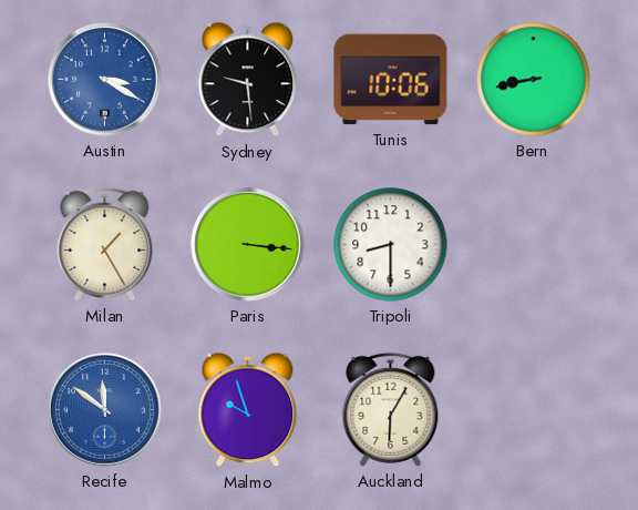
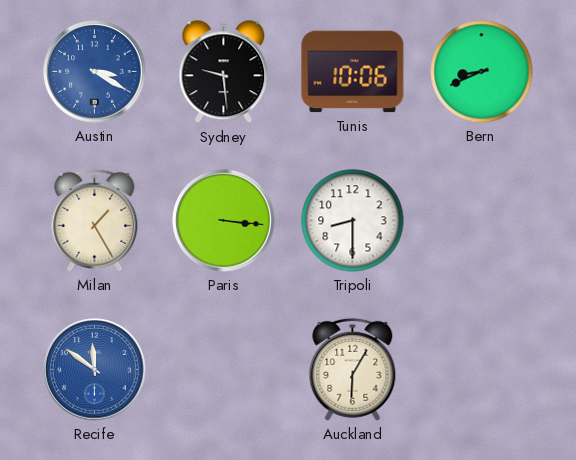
Bern: 8:43 -> 8:41 (482, 72)
Malmo: 9:57 -> none (248, 410)
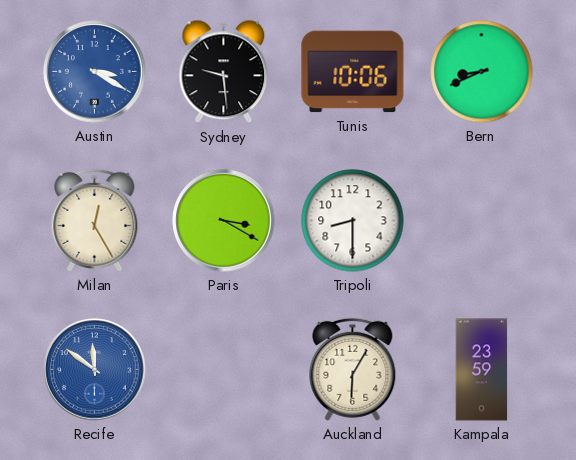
Milan: 1:25 -> 12:25 (95, 220)
Paris: 3:16 -> 3:20 (224, 221)
Kampala: none -> 23:59 (482, 370)
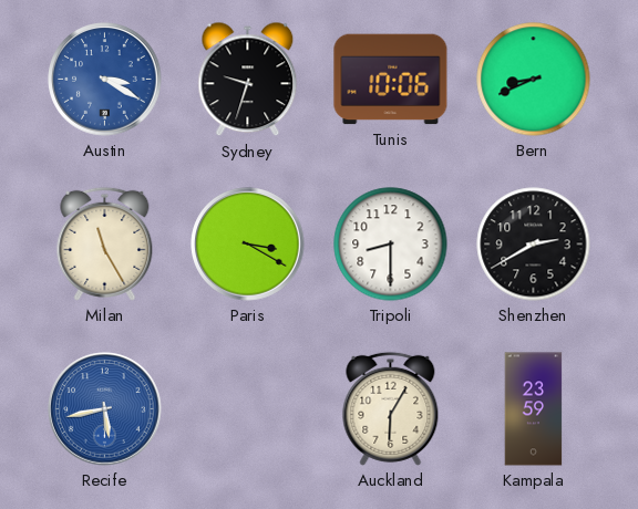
Sydney: 9:29 -> 9:33 (248, 80)
Milan: 12:25 -> 11:25 (105, 243)
Shenzhen: none -> 2:40 (534, 245)
Recife: 11:51 -> 5:43 (105, 409)
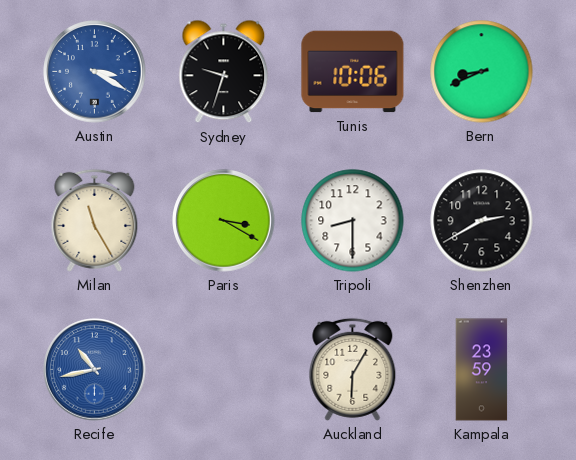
Recife: 5:43 -> 10:43 (95, 370)
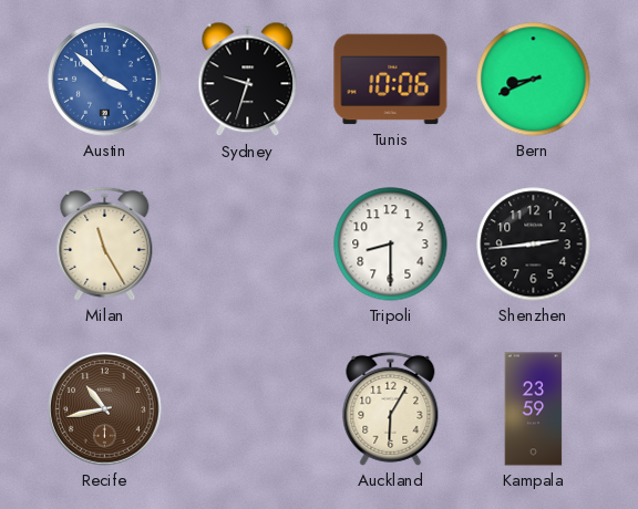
Austin: 3:20 -> 3:52 (105, 80)
Paris: 3:20 -> none (224, 221)
Shenzhen: 2:40 -> 2:44 (534, 245)
Recife dial: blue -> brown (105, 409)
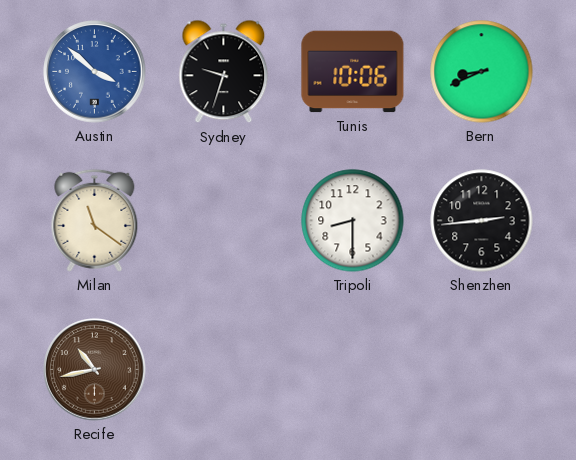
Milan: 11:25 -> 11:21 (95, 220)
Auckland: 6:05 -> none (391, 408)
Kampala: 23:59 -> none (534, 409)
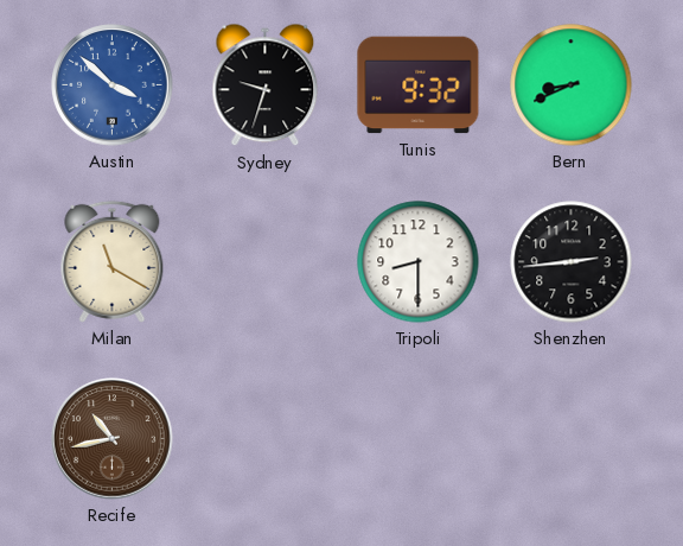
Tunis: 10:06 -> 9:32 (419, 85)
Milan: 11:21 -> 11:20 (113, 261)
